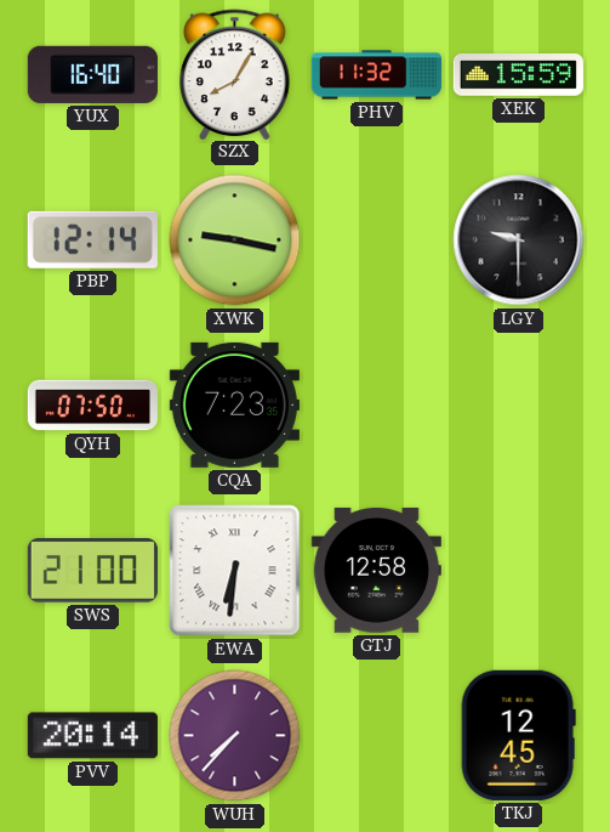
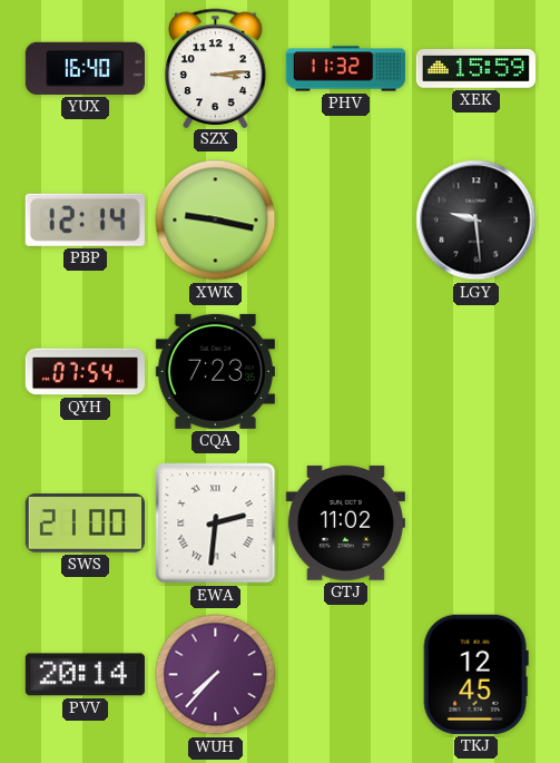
SZX: 8:05 -> 3:14 (216, 68)
LGY: 9:30 -> 9:29 (477, 221)
QYH: 07:50 -> 07:54 (85, 372)
EWA: 6:31 -> 2:31 (216, 524)
GTJ: 12:58 -> 11:02 (345, 522)
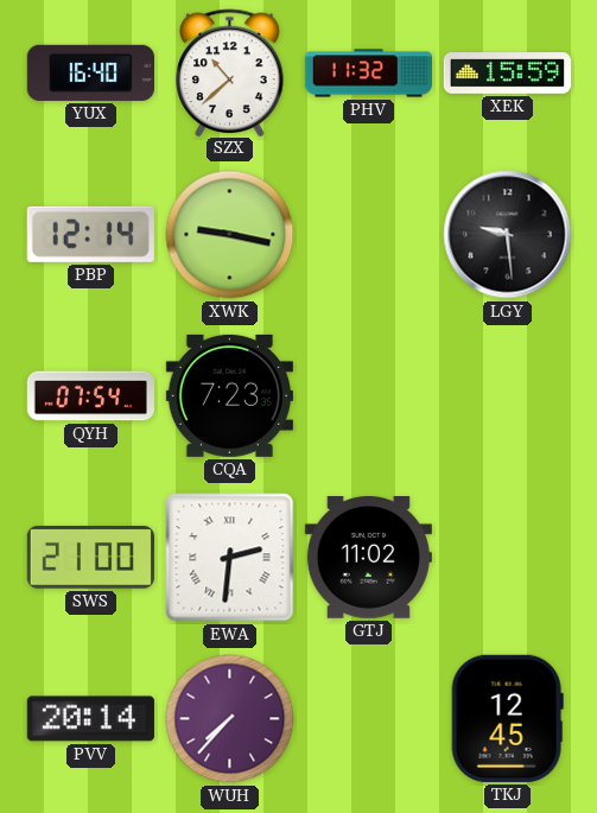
SZX: 3:14 -> 10:38 (230, 72)
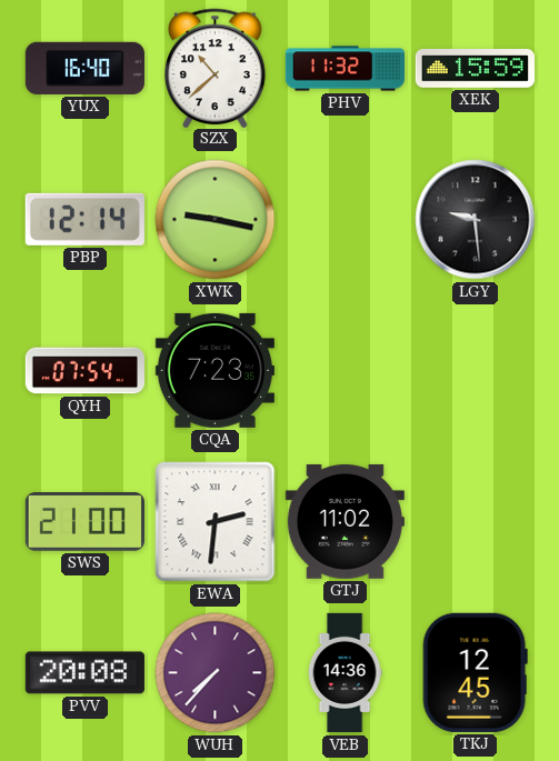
PVV: 20:14 -> 20:08 (84, 673)
VEB: none -> 14:36 (345, 673)
